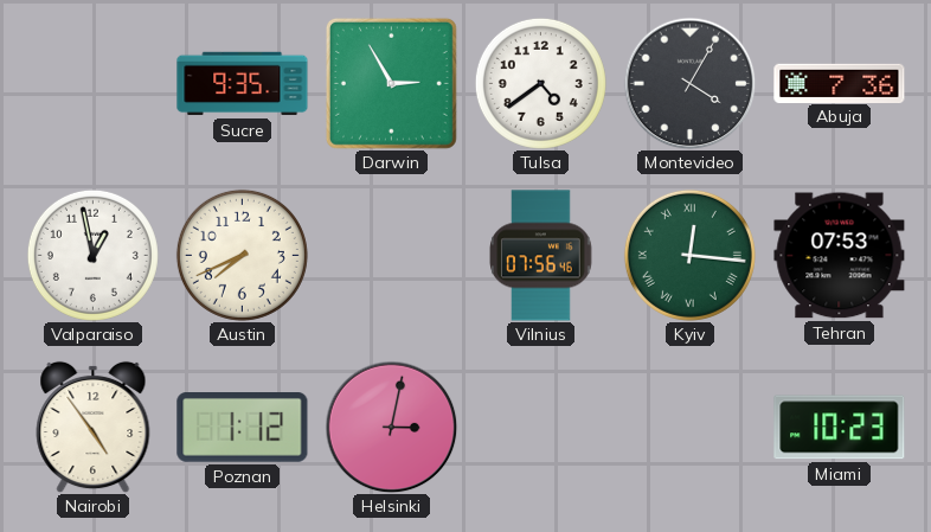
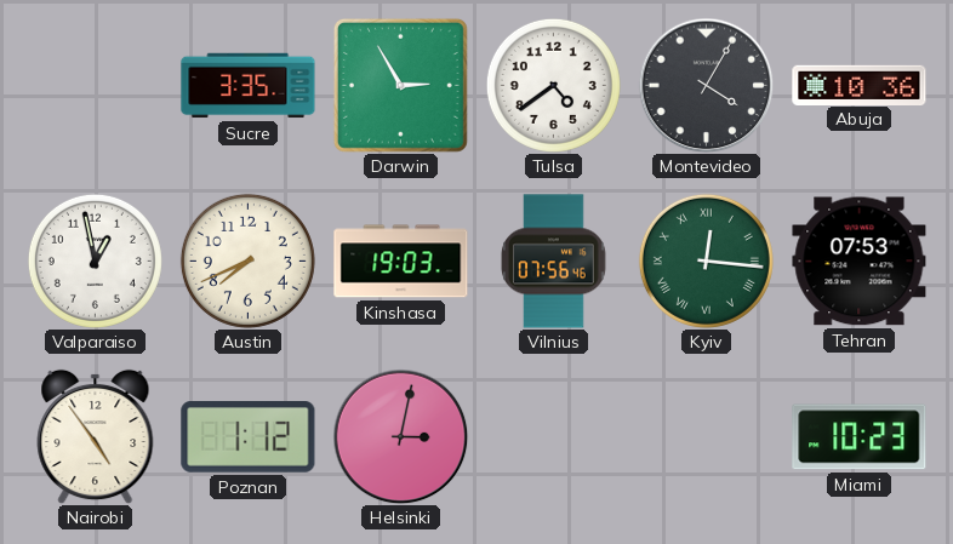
Sucre: 9:35 -> 3:35 (249, 86)
Abuja: 7:36 -> 10:36 (860, 85)
Kinshasa: none -> 19:03 (401, 262)
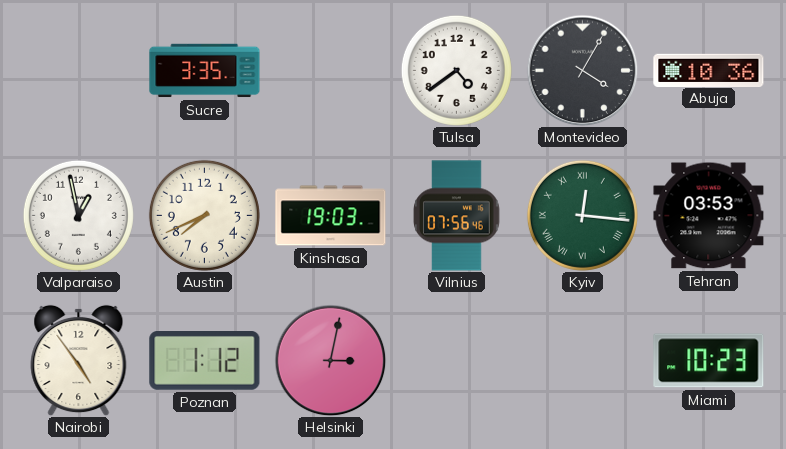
Darwin: 2:55 -> none (400, 85)
Tehran: 07:53 -> 03:53 (709, 216)
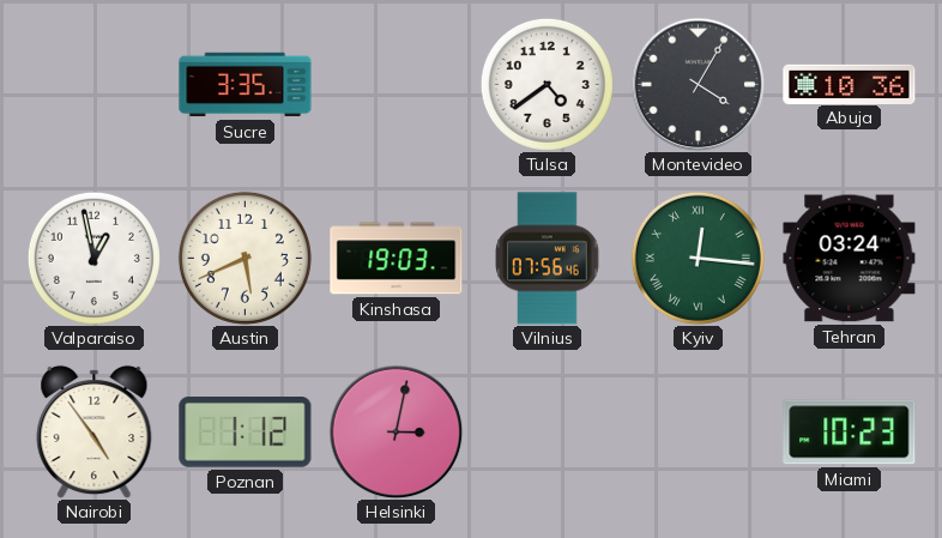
Austin: 7:41 -> 5:41 (244, 258)
Tehran: 03:53 -> 03:24 (850, 259)
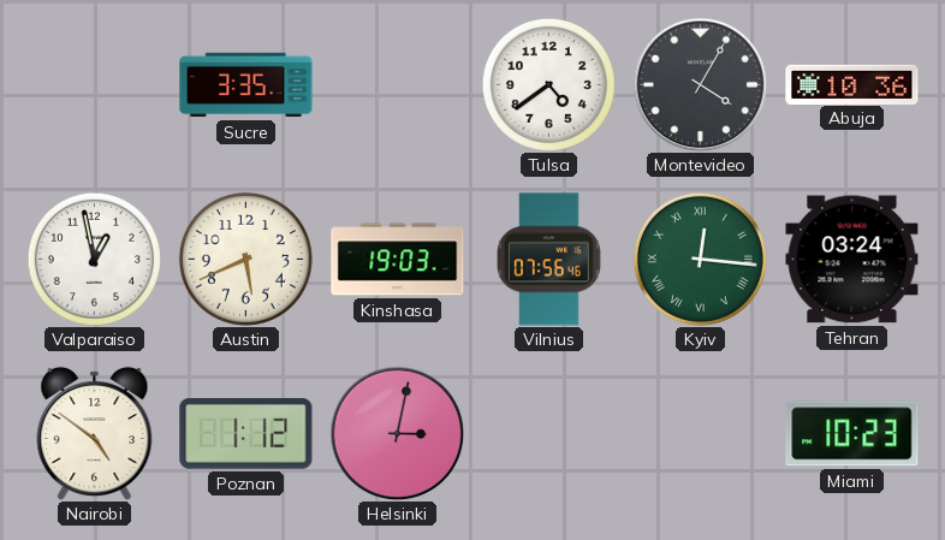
Nairobi: 4:54 -> 4:51 (95, 433)
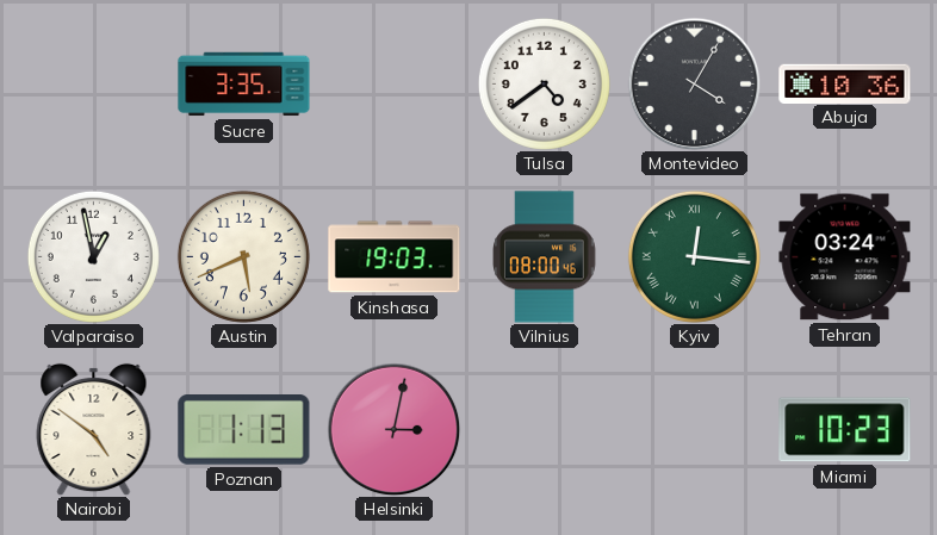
Vilnius: 07:56 -> 08:00 (545, 257)
Poznan: 1:12 -> 1:13 (244, 430)
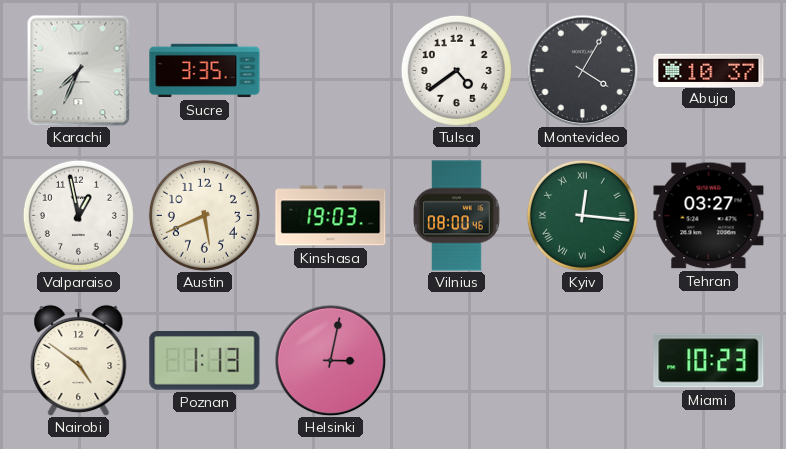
Karachi: none -> 7:34 (79, 70)
Abuja: 10:36 -> 10:37 (709, 70)
Tehran: 03:24 -> 03:27 (709, 216)
